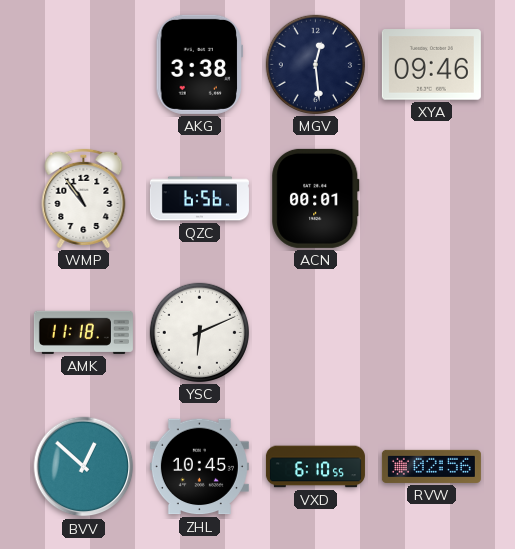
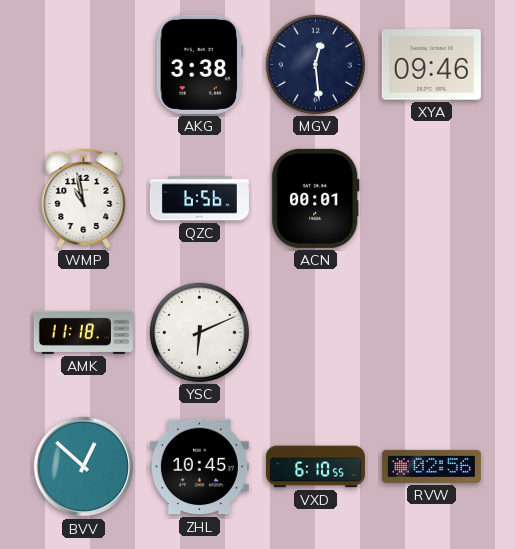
WMP: 10:54 -> 10:58 (84, 198)
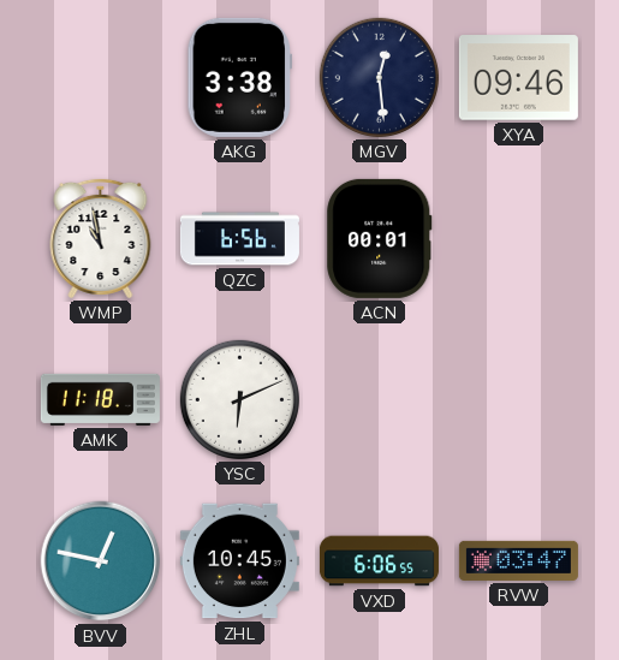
BVV: 12:52 -> 12:47 (101, 561)
VXD: 6:10 -> 6:06 (379, 561)
RVW: 02:56 -> 03:47 (518, 560)
